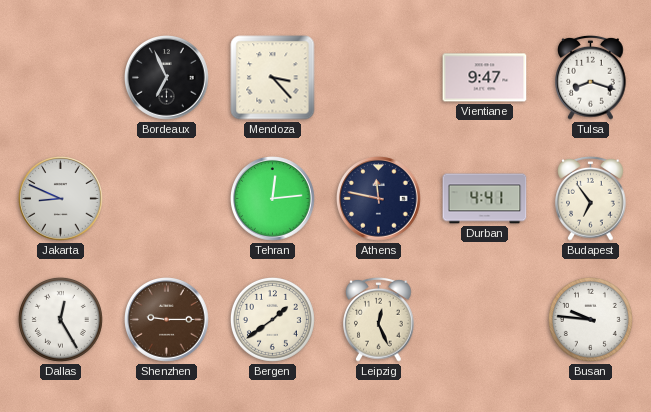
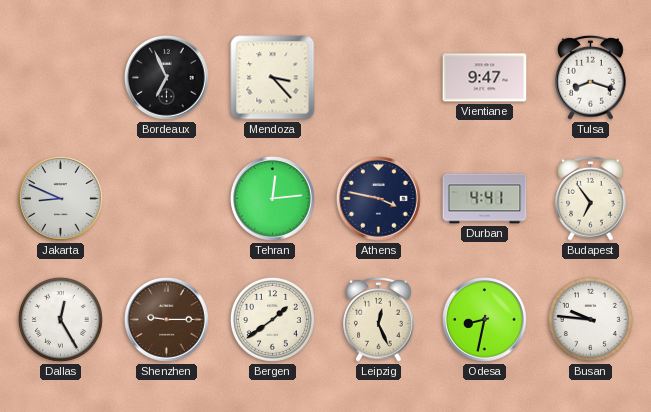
Athens: 11:47 -> 3:47 (379, 199)
Odesa: none -> 8:32 (485, 320)
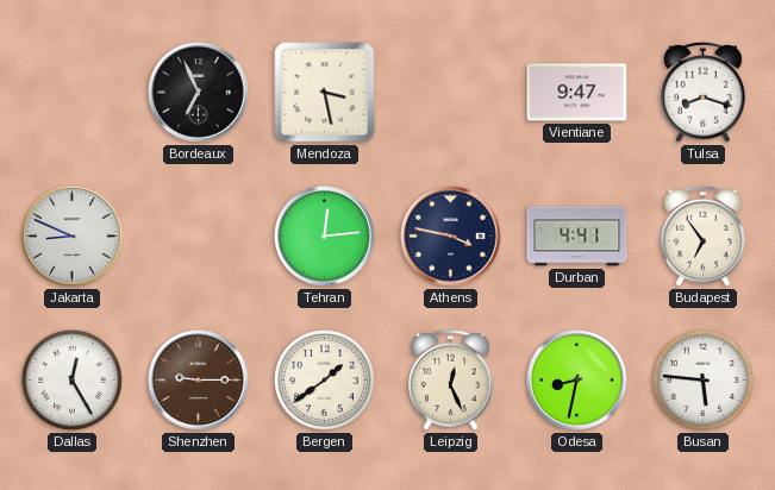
Mendoza: 3:23 -> 3:28 (325, 93)
Busan: 9:46 -> 5:46 (702, 379)
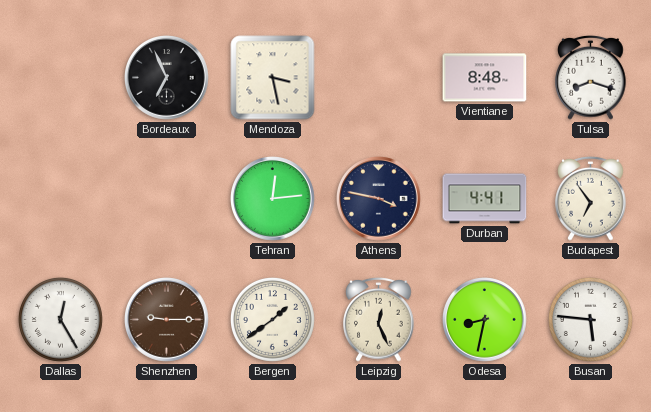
Vientiane: 9:47 -> 8:48 (485, 78)
Jakarta: 8:49 -> none (73, 237)
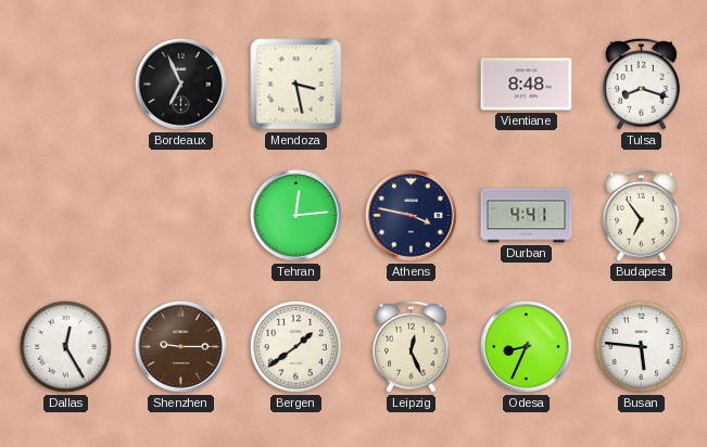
Odesa: 8:32 -> 8:34 (527, 347)
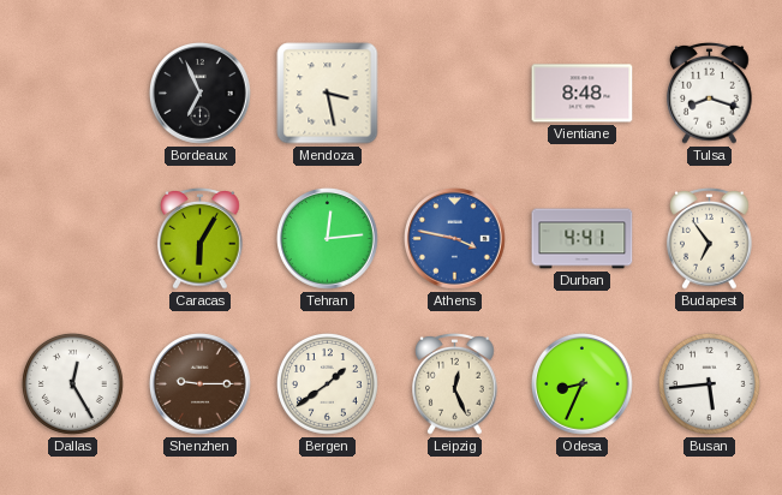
Caracas: none -> 6:05 (201, 238)
Athens dial: navy -> blue (455, 239)
Busan: 5:46 -> 5:44 (709, 383)
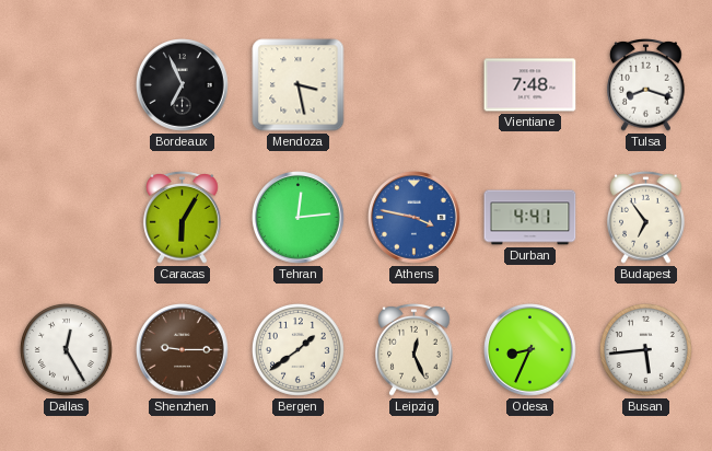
Vientiane: 8:48 -> 7:48 (530, 85)
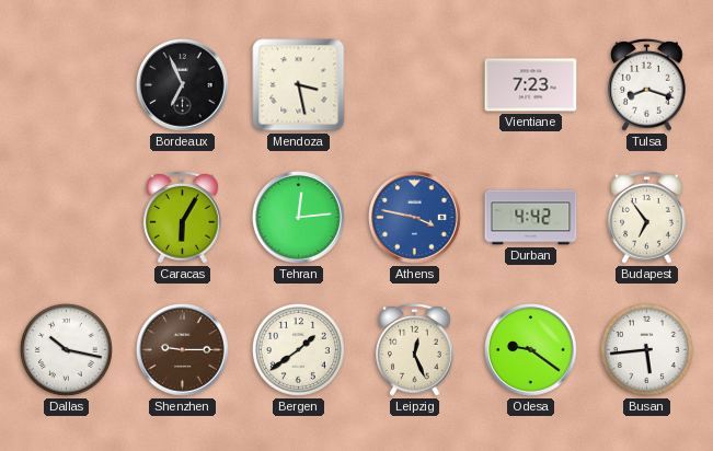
Vientiane: 7:48 -> 7:23 (531, 85)
Durban: 4:41 -> 4:42 (531, 218)
Dallas: 12:25 -> 10:17 (66, 349)
Odesa: 8:34 -> 9:21 (531, 350)
